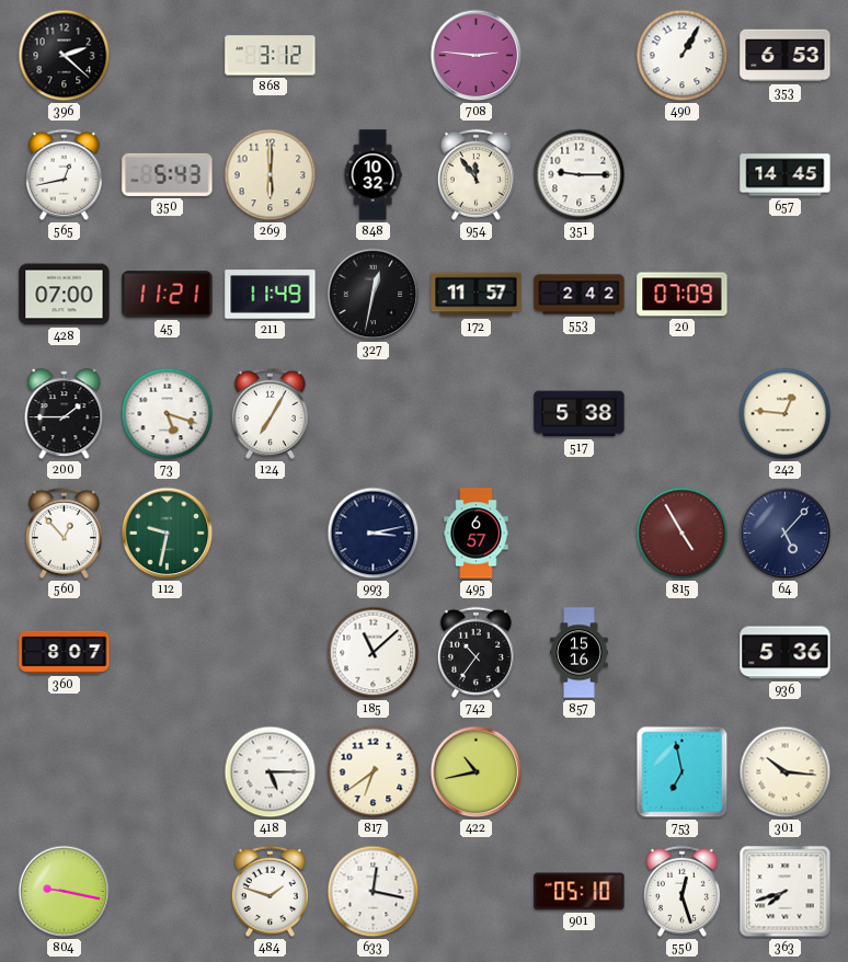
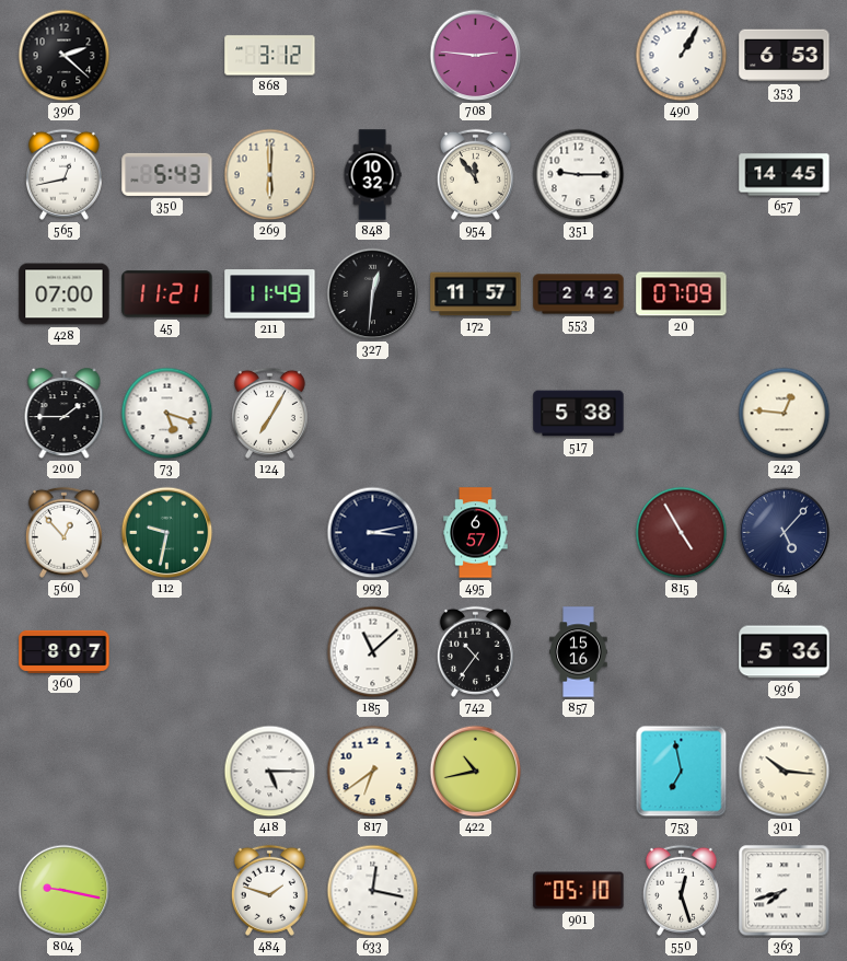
327: 12:32 -> 12:31 (373, 294)
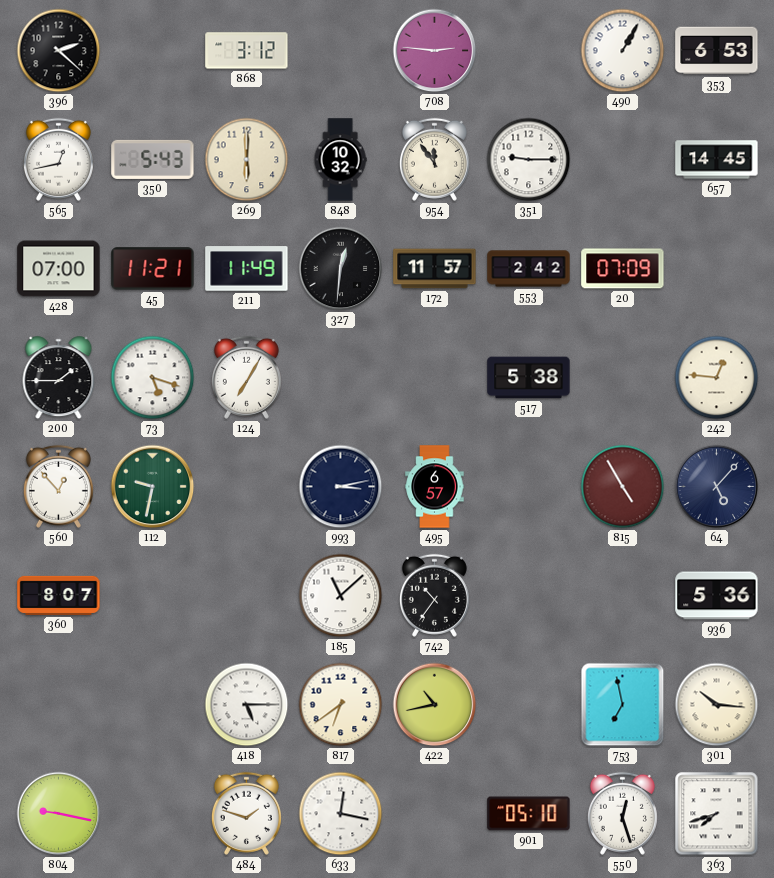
857: 15:16 -> none (579, 652)
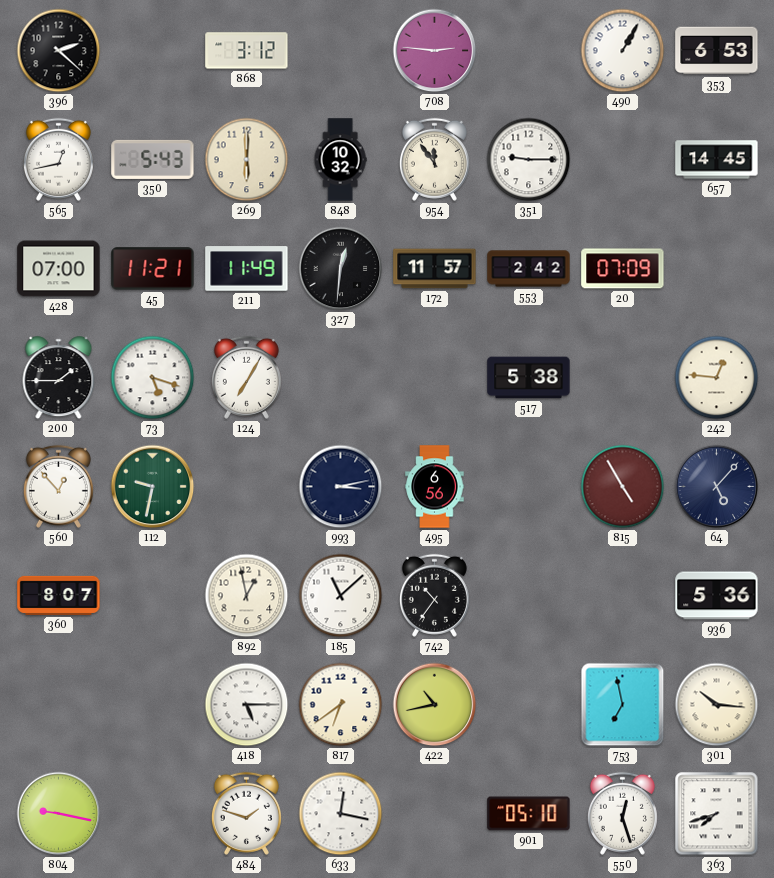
495: 6:57 -> 6:56 (435, 487)
892: none -> 12:58 (247, 596)
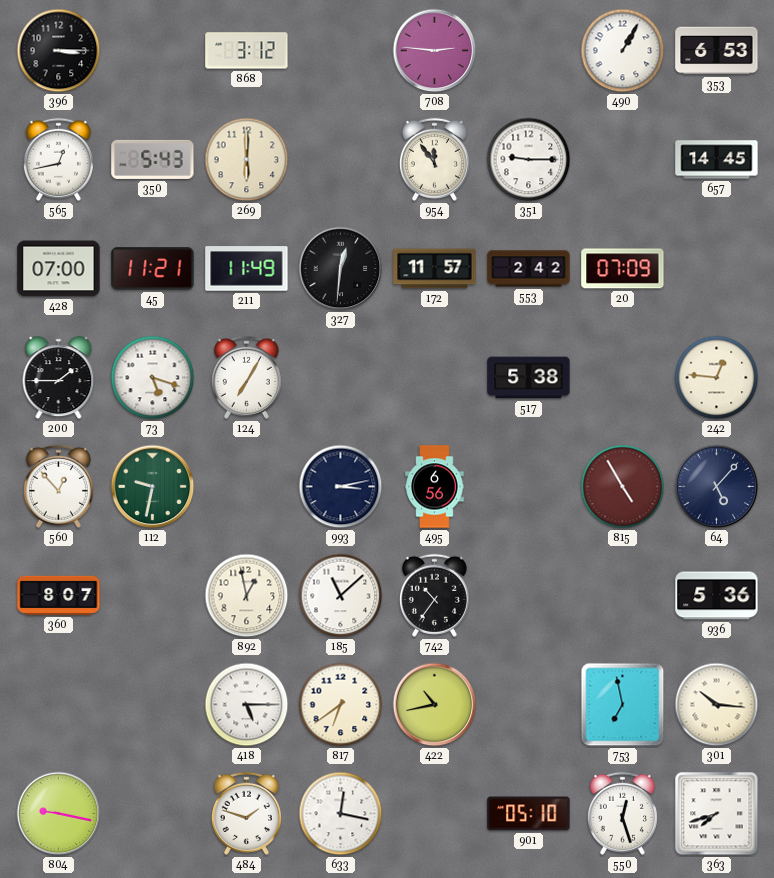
396: 2:22 -> 3:15 (59, 51)
848: 10:32 -> none (340, 160)
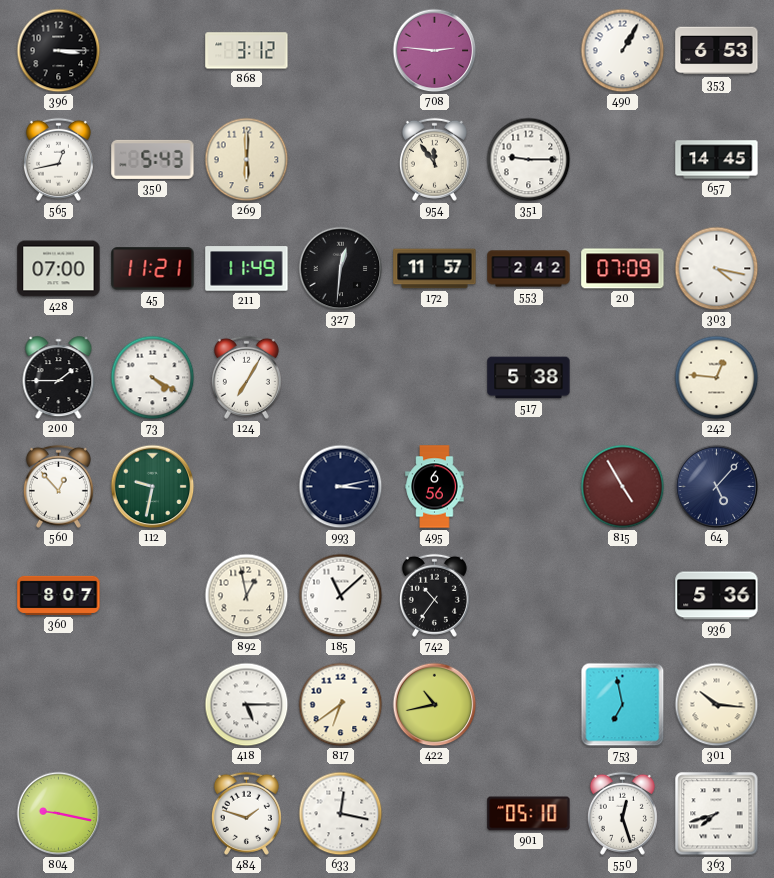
303: none -> 4:17 (717, 269)
73: 5:18 -> 4:20 (153, 378)
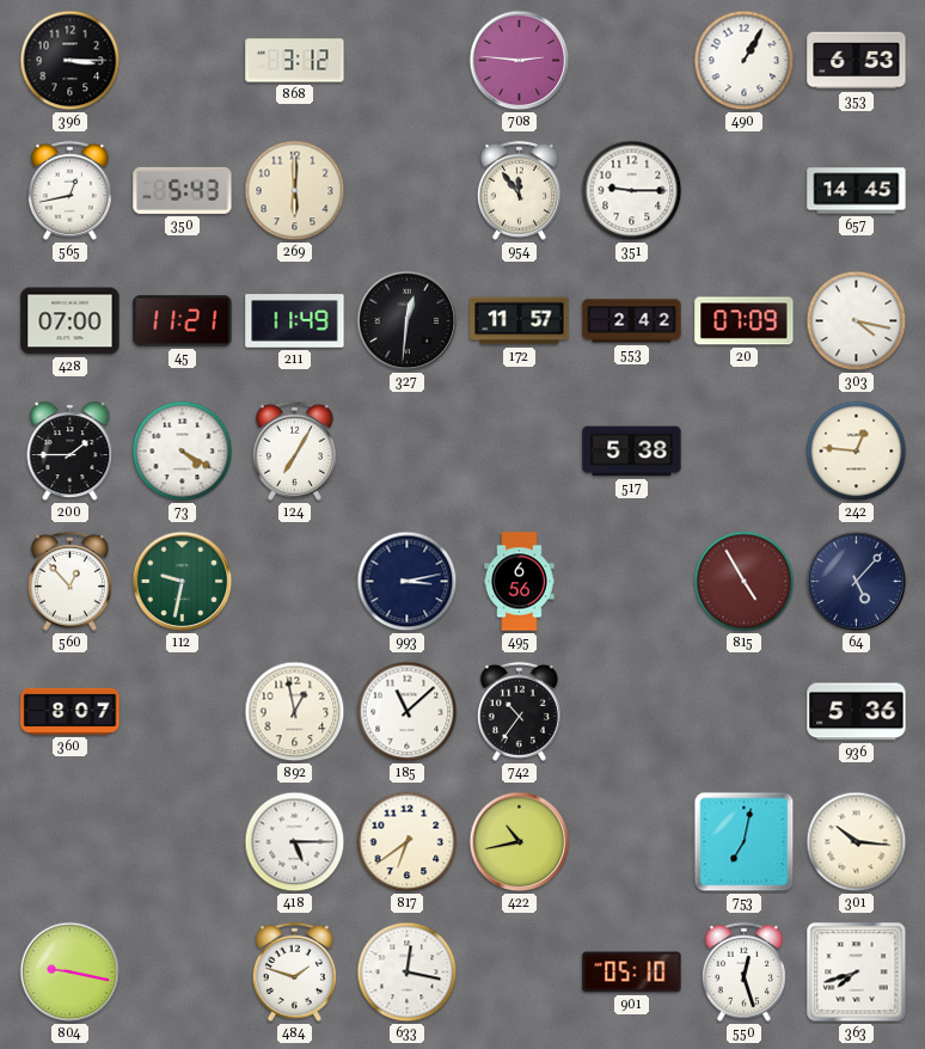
753: 6:58 -> 7:02 (745, 842)
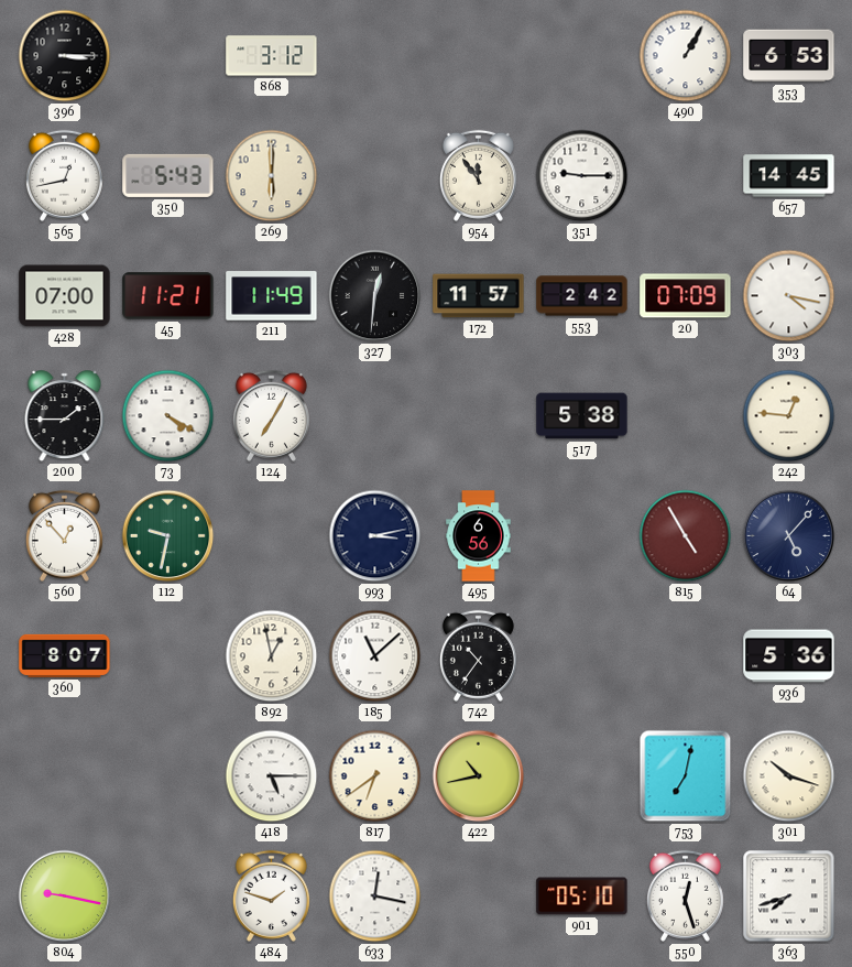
708: 2:46 -> none (520, 61)
301: 10:16 -> 10:18 (789, 776)
